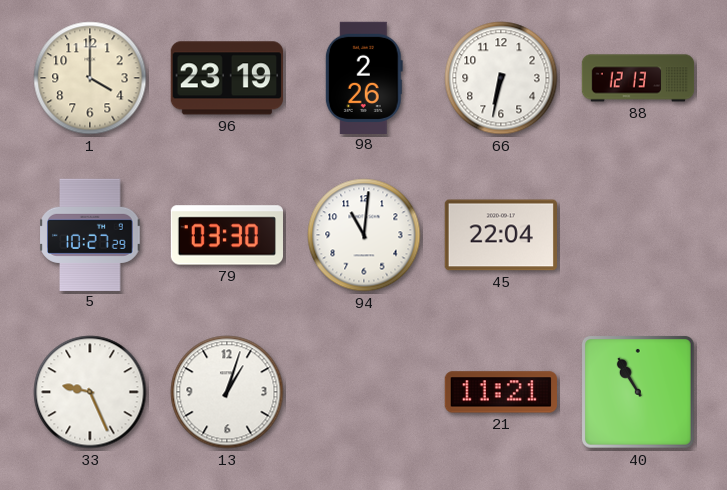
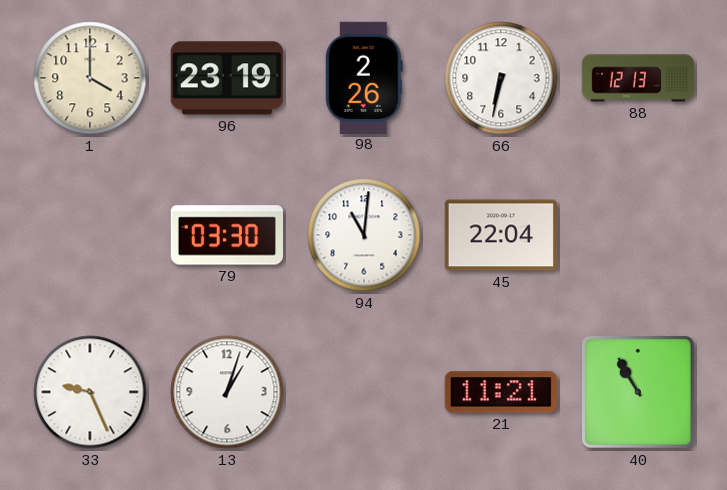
5: 10:27 -> none (90, 234)
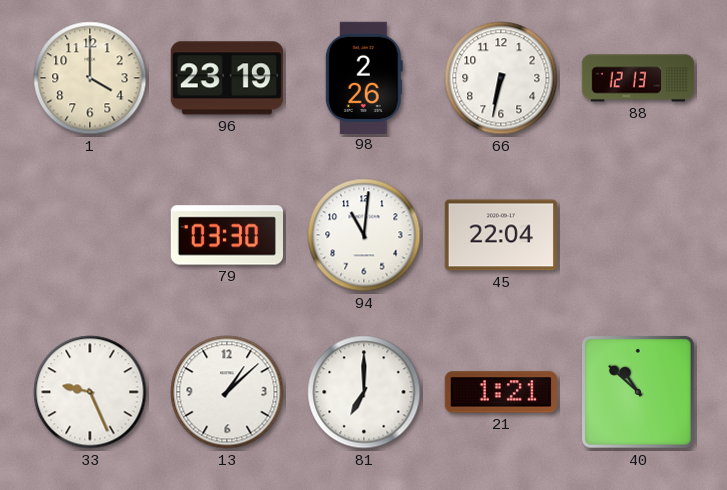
13: 1:03 -> 1:08 (227, 392)
81: none -> 7:00 (364, 392)
21: 11:21 -> 1:21 (501, 392)
40: 10:55 -> 10:52 (639, 393)
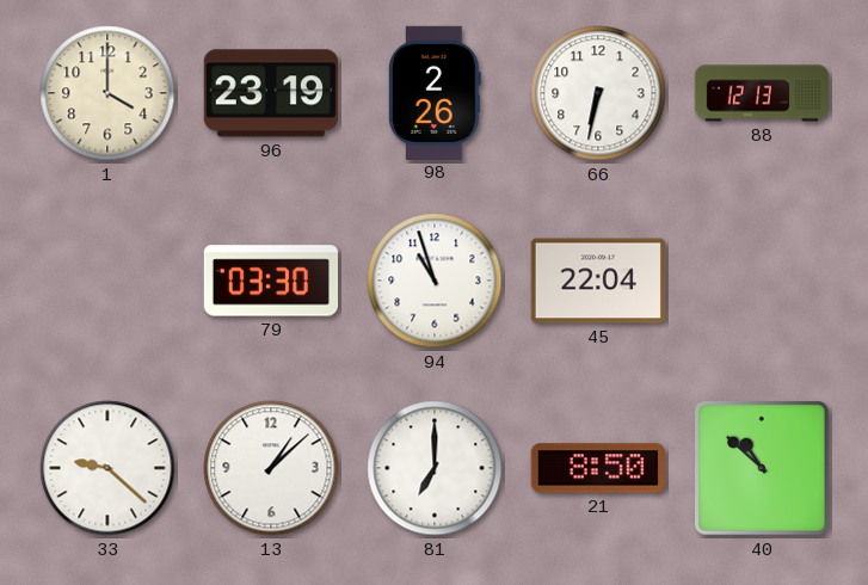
94: 11:01 -> 10:57 (435, 281)
33: 9:26 -> 9:22 (107, 468)
21: 1:21 -> 8:50 (598, 468)
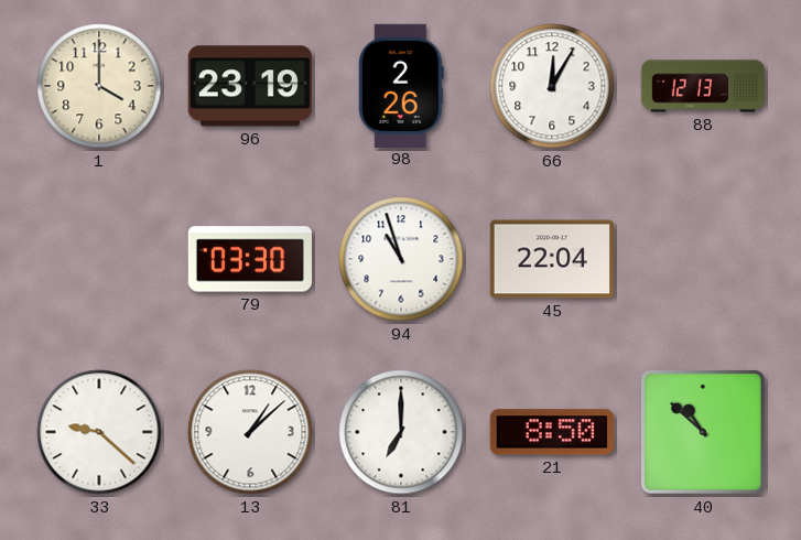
66: 6:32 -> 12:05 (552, 86)
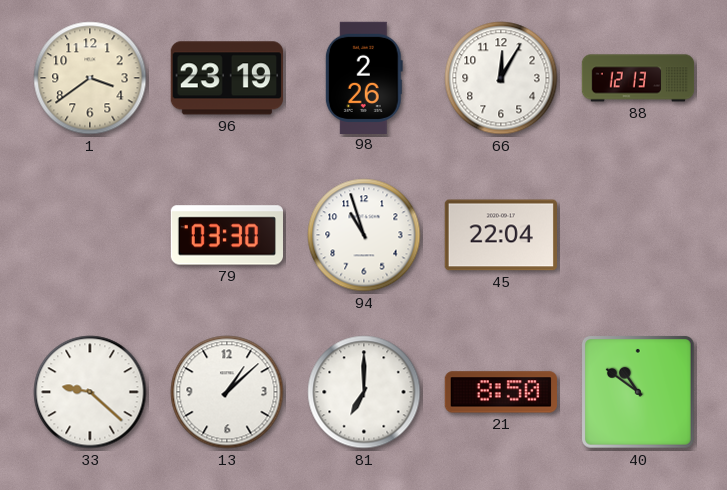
1: 4:00 -> 3:39 (90, 78)
40: 10:52 -> 10:51 (639, 393)
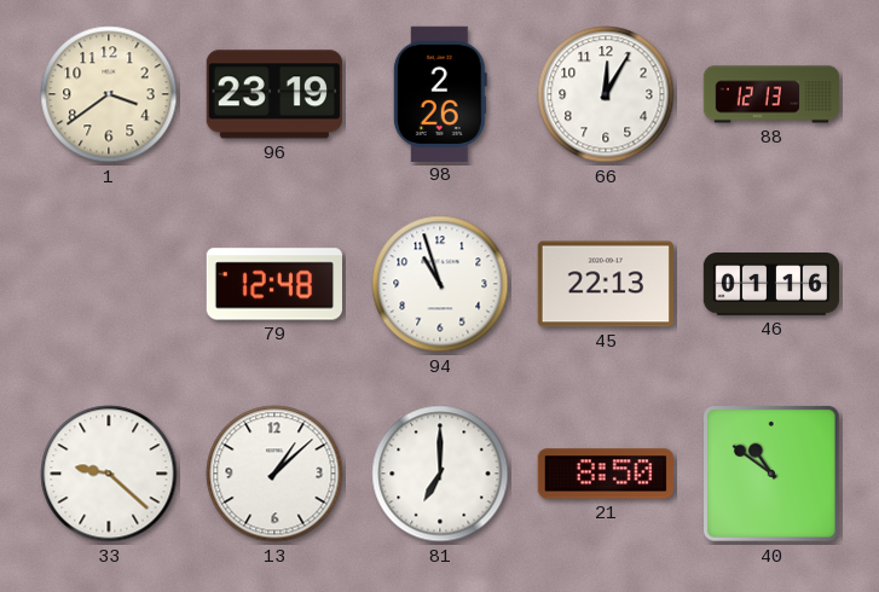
79: 03:30 -> 12:48 (273, 284)
45: 22:04 -> 22:13 (605, 284)
46: none -> 01:16 (771, 285)
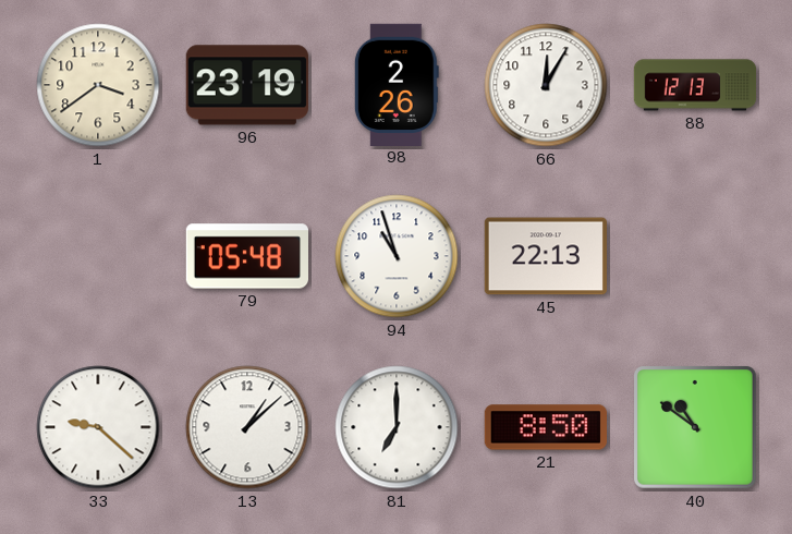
79: 12:48 -> 05:48 (246, 256)
46: 01:16 -> none (771, 285)
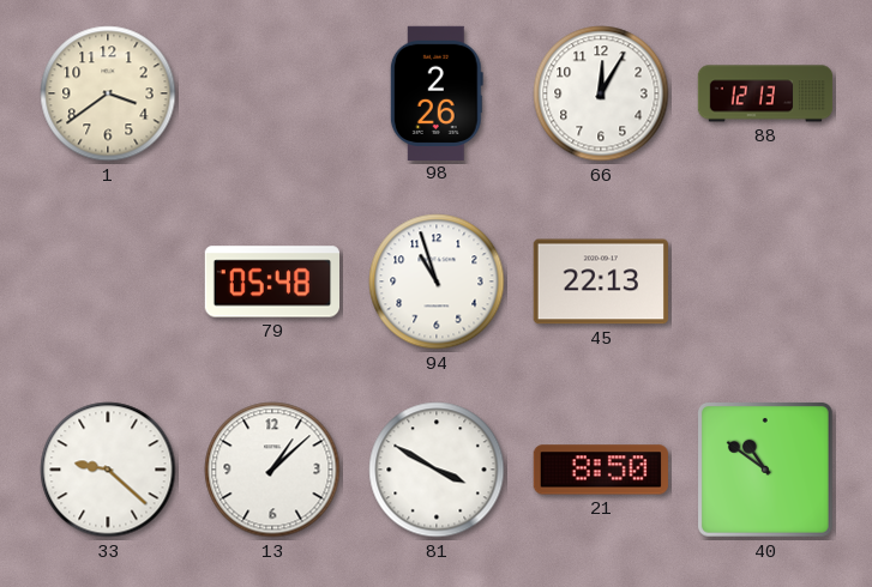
96: 23:19 -> none (247, 85)
81: 7:00 -> 3:50 (437, 470)
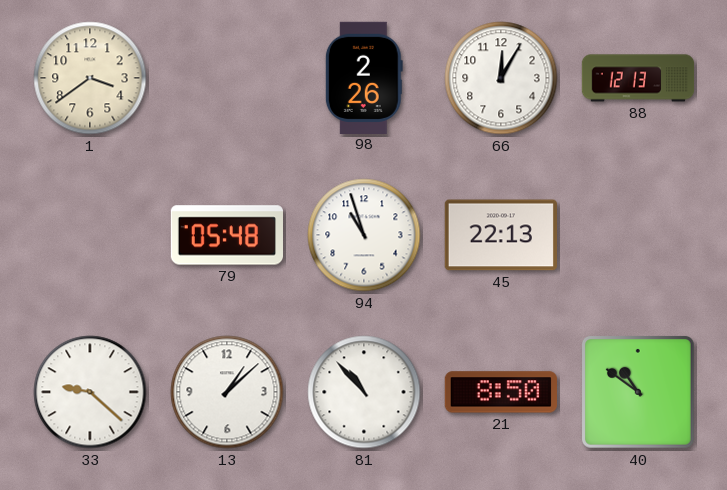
81: 3:50 -> 10:53 (364, 392)
